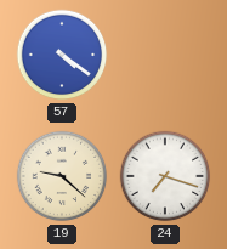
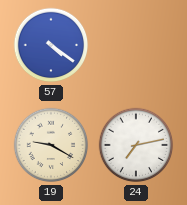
19: 9:22 -> 9:20 (51, 145)
24: 7:18 -> 7:13 (136, 145)
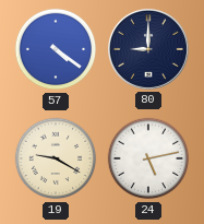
80: none -> 9:00 (148, 49)
24: 7:13 -> 5:13 (148, 158)
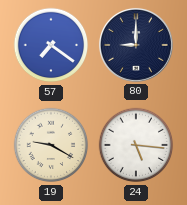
57: 4:21 -> 7:21 (51, 45)
24: 5:13 -> 5:16 (136, 145)
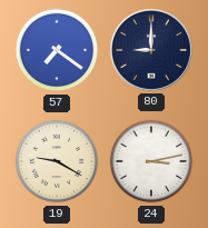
24: 5:16 -> 3:13 (151, 161)
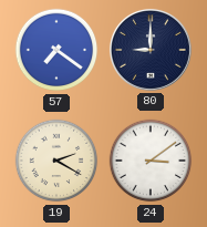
19: 9:20 -> 2:20 (56, 161)
24: 3:13 -> 3:09 (151, 161)
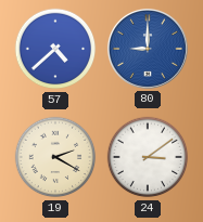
57: 7:21 -> 4:38 (55, 49)
80 dial: navy -> blue (148, 49)
